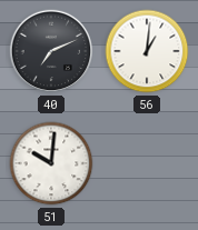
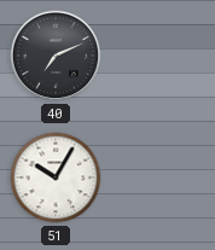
56: 1:01 -> none (147, 51)
51: 10:01 -> 10:05 (56, 178)
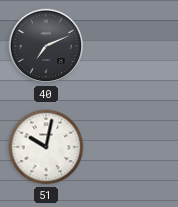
51: 10:05 -> 10:02 (46, 147)
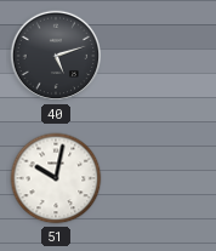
40: 7:11 -> 5:12 (56, 56)
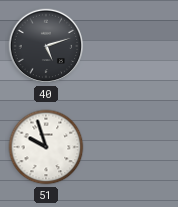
51: 10:02 -> 9:57 (46, 147)
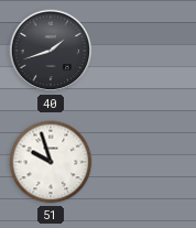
40: 5:12 -> 1:42 (51, 51)
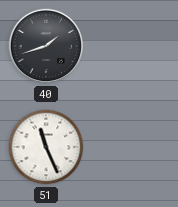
51: 9:57 -> 11:26 (46, 147)
